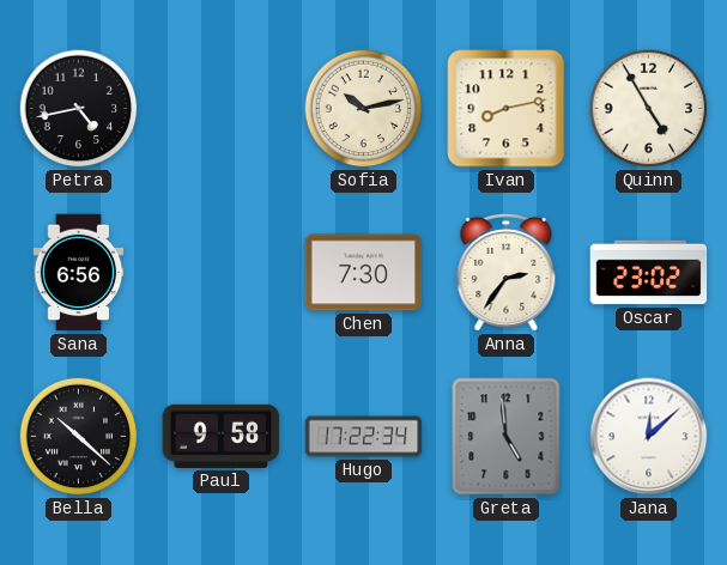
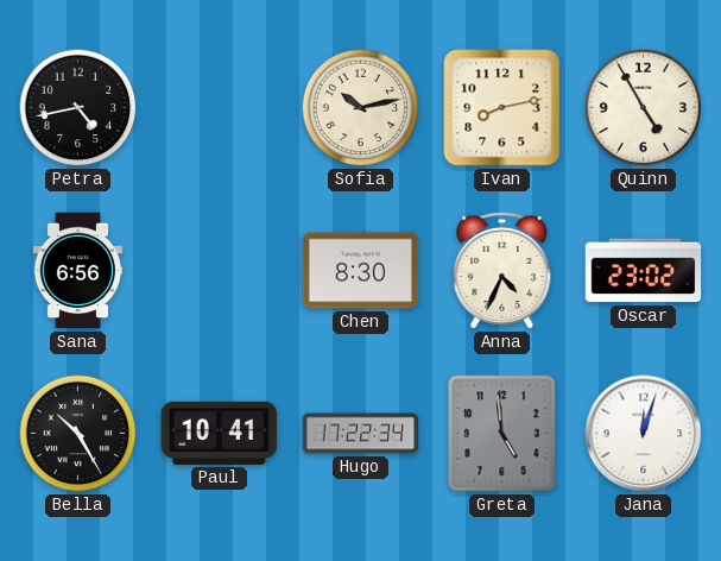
Chen: 7:30 -> 8:30 (361, 271)
Anna: 2:36 -> 4:34 (502, 270)
Bella: 10:22 -> 10:25 (78, 434)
Paul: 9:58 -> 10:41 (220, 433)
Jana: 12:08 -> 12:03 (644, 434)
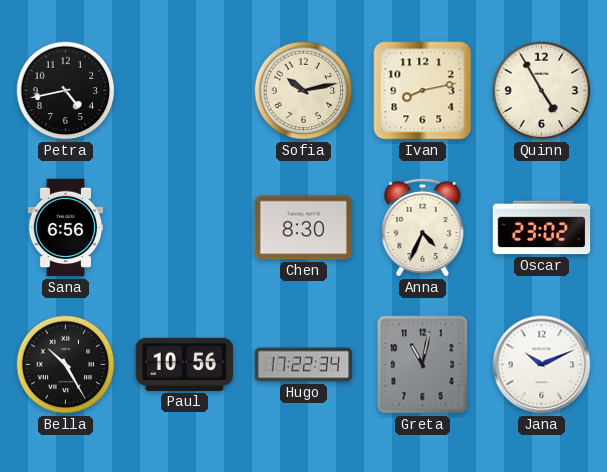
Paul: 10:41 -> 10:56 (185, 364)
Greta: 4:59 -> 11:02 (423, 365)
Jana: 12:03 -> 10:11 (542, 365)
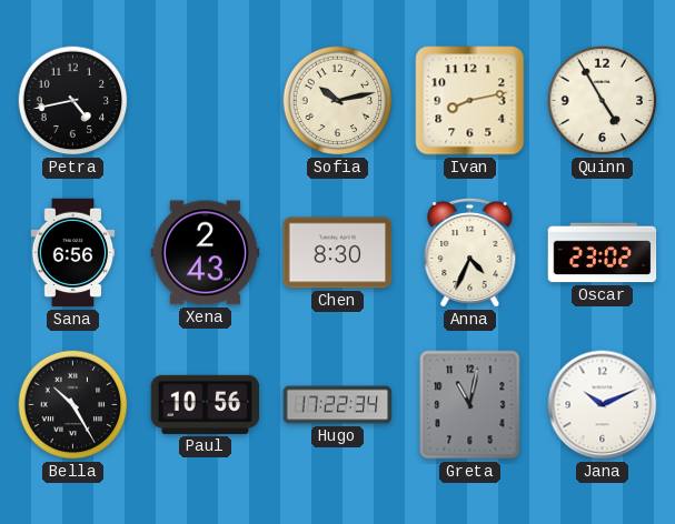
Xena: none -> 2:43 (206, 253)
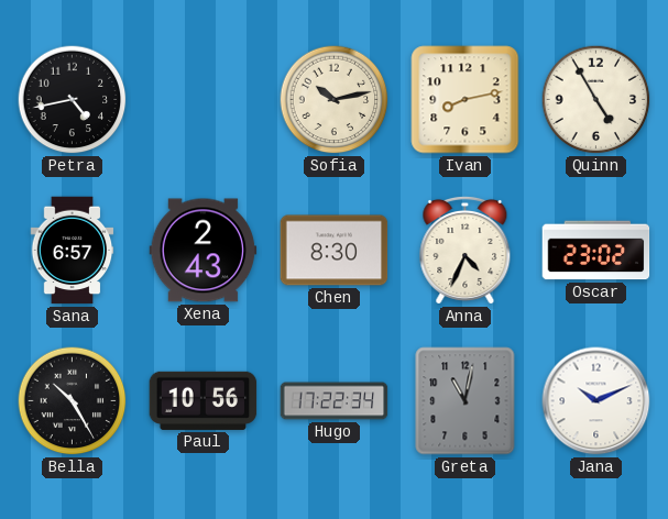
Sana: 6:56 -> 6:57 (73, 251)
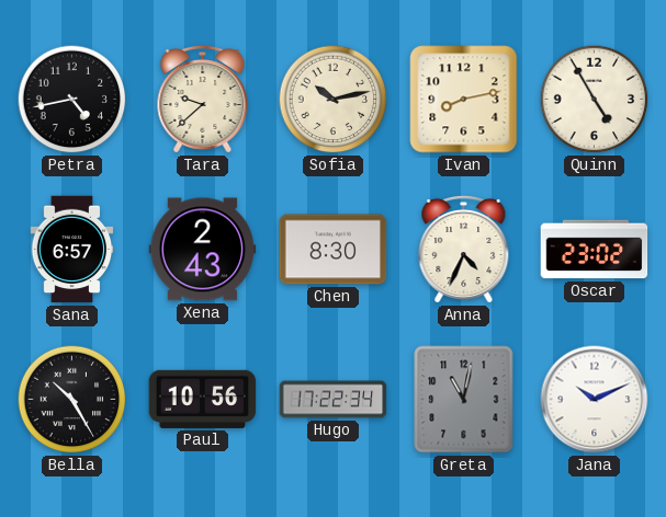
Tara: none -> 9:38 (203, 99)
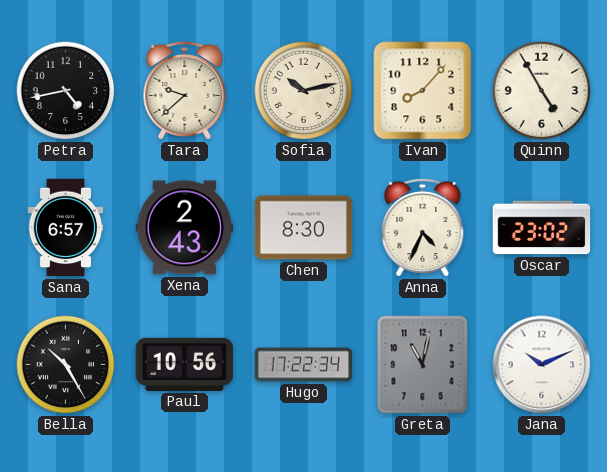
Ivan: 8:13 -> 8:07 (423, 91)
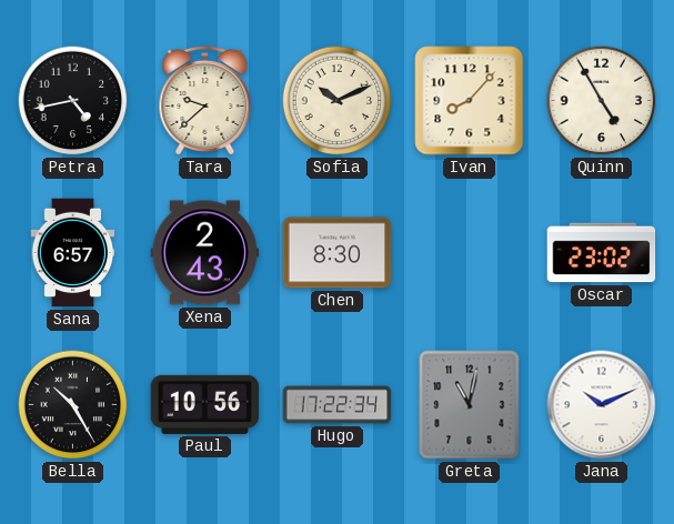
Sofia: 10:13 -> 10:11 (338, 101)
Anna: 4:34 -> none (423, 227)
